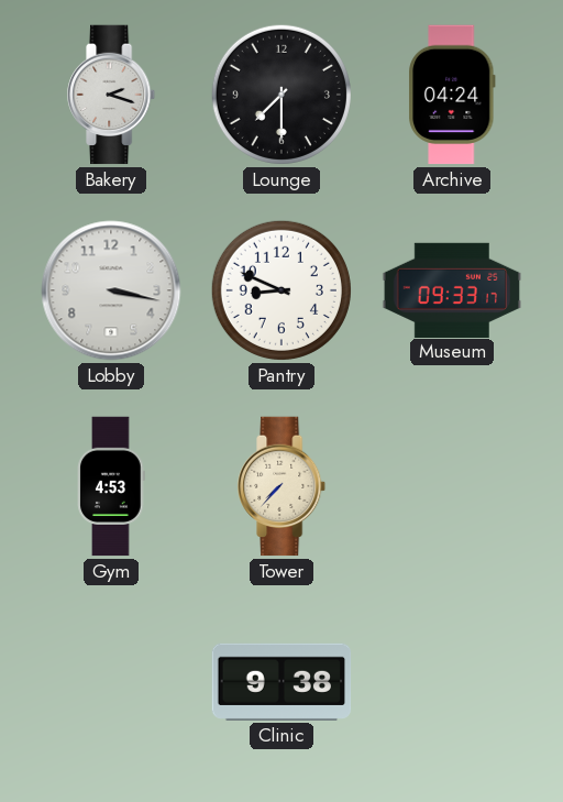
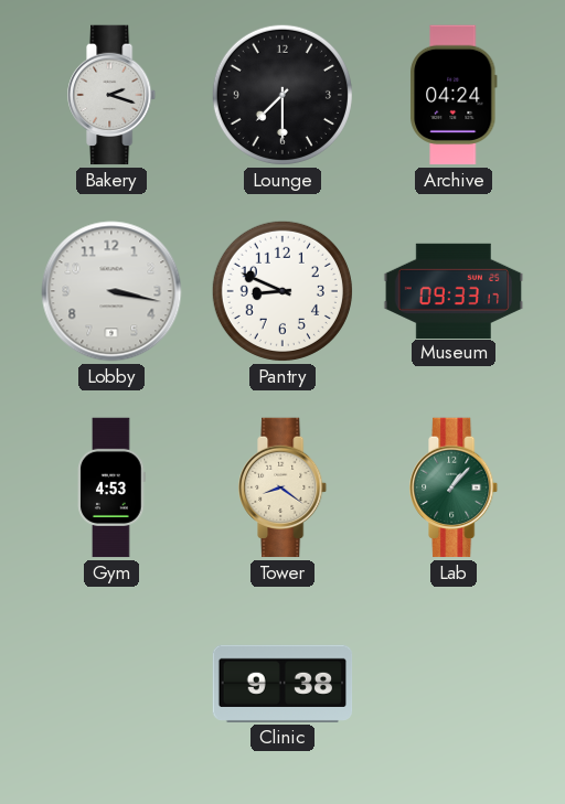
Tower: 7:37 -> 8:21 (284, 487)
Lab: none -> 1:07 (455, 487)
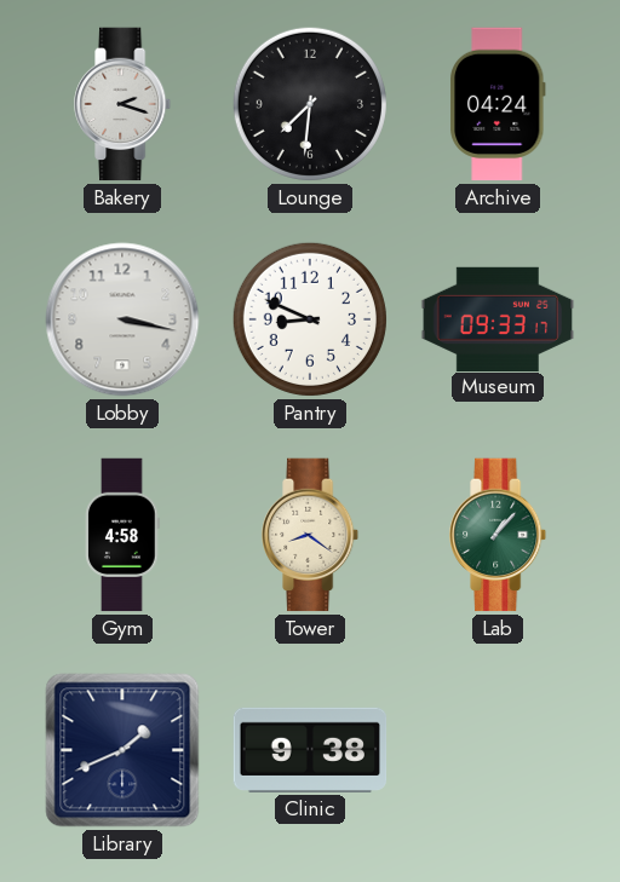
Lounge: 7:30 -> 7:31 (310, 104)
Gym: 4:53 -> 4:58 (122, 535)
Library: none -> 1:41 (122, 750)
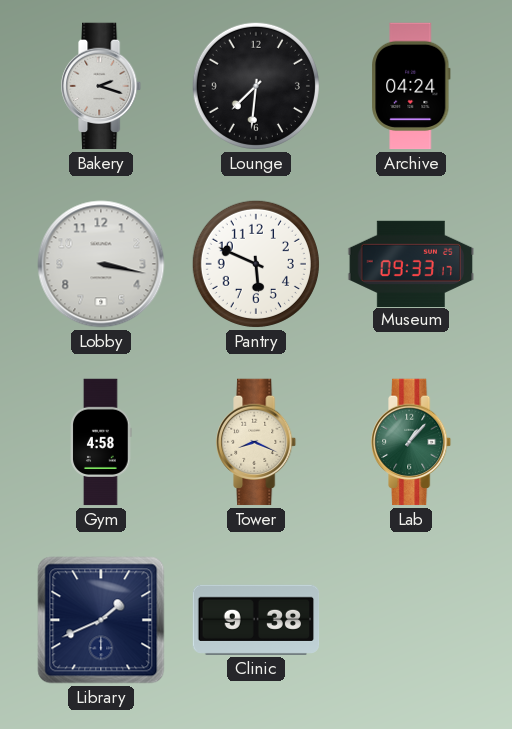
Pantry: 8:49 -> 5:49 (256, 264)
Tower: 8:21 -> 8:19 (257, 442)
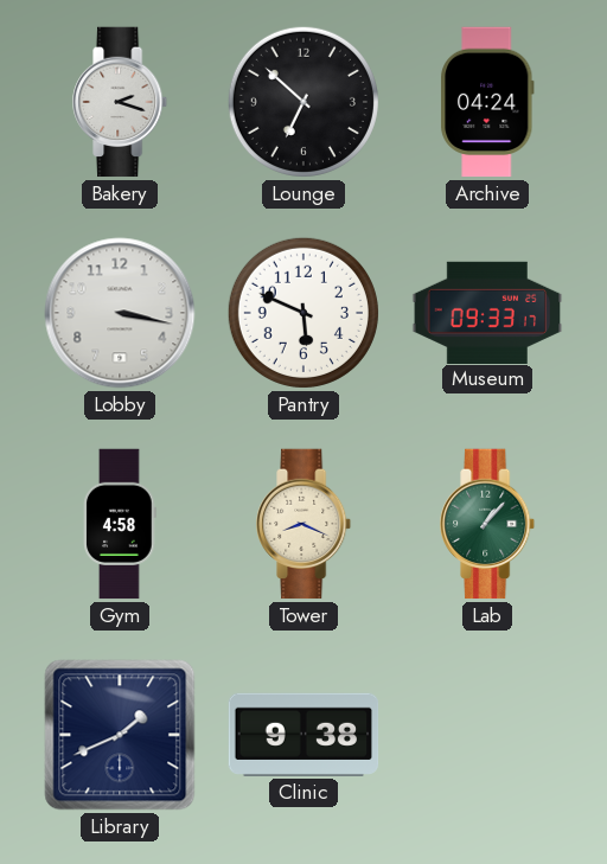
Lounge: 7:31 -> 6:52 (303, 102)
